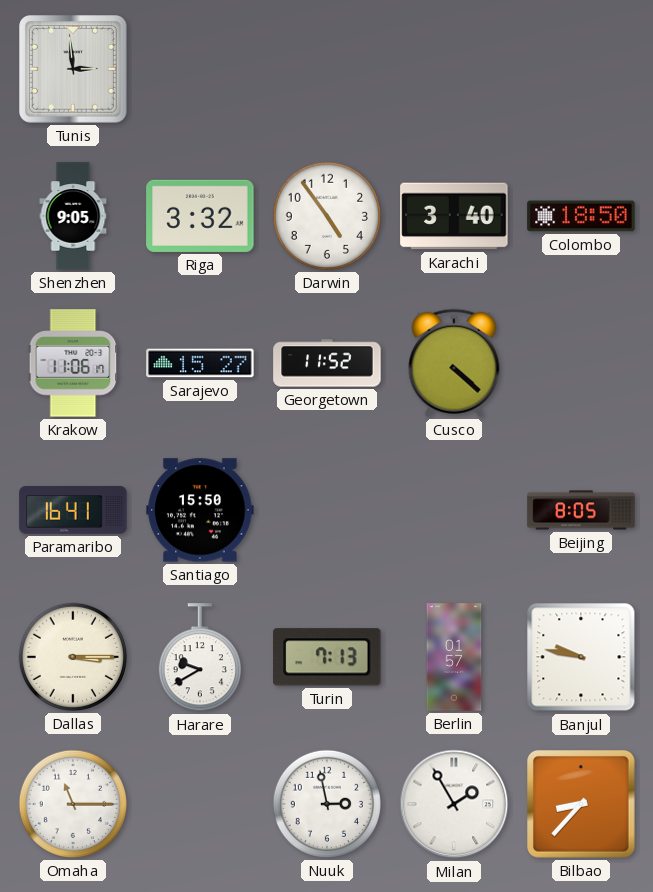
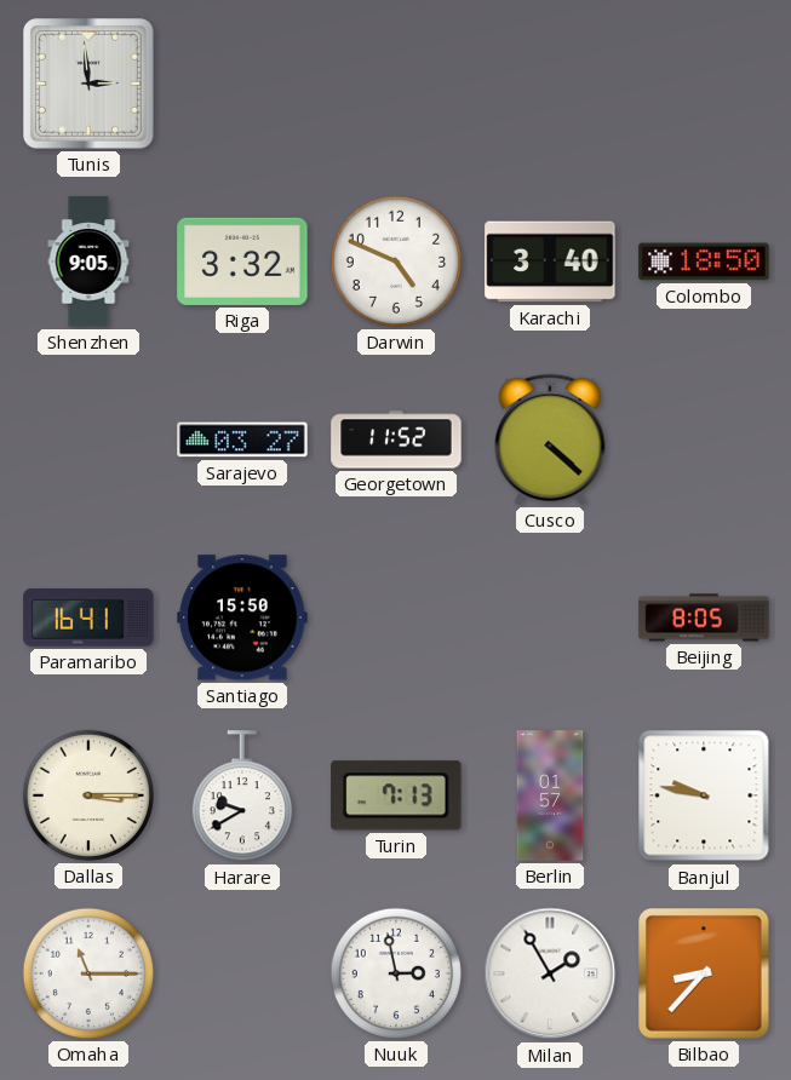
Darwin: 4:54 -> 4:49 (396, 262)
Krakow: 11:06 -> none (73, 363)
Sarajevo: 15:27 -> 03:27 (242, 440)
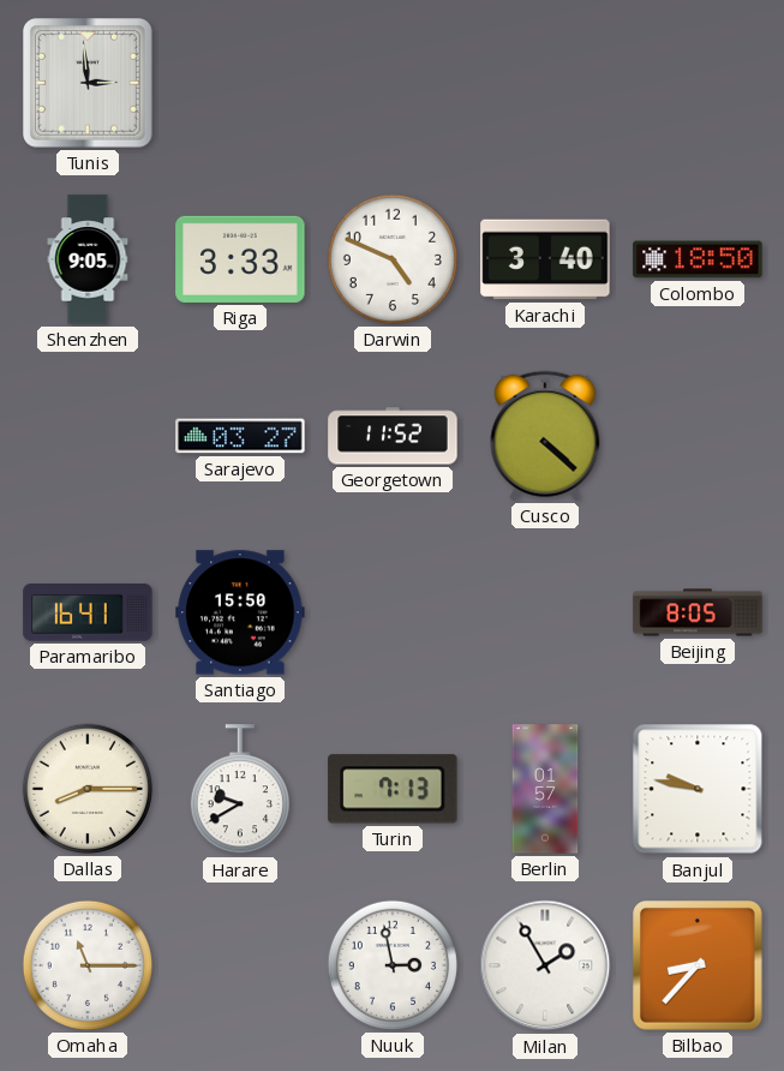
Riga: 3:32 -> 3:33 (240, 259)
Dallas: 3:15 -> 8:15 (88, 789)
